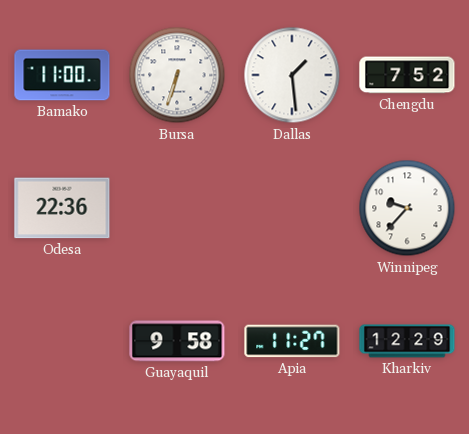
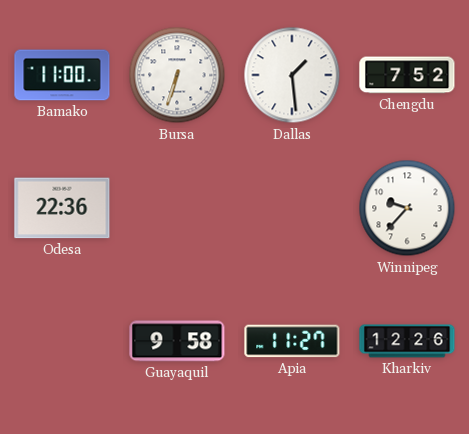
Kharkiv: 12:29 -> 12:26 (407, 341)
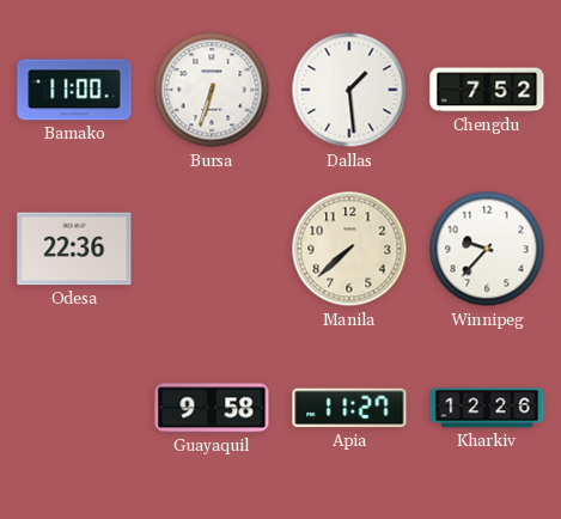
Manila: none -> 7:38 (349, 249)
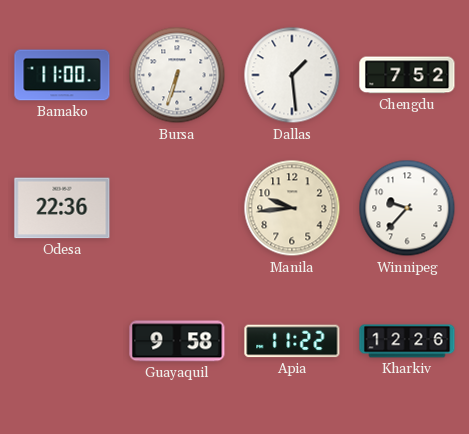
Manila: 7:38 -> 9:44 (292, 208)
Apia: 11:27 -> 11:22 (292, 341)
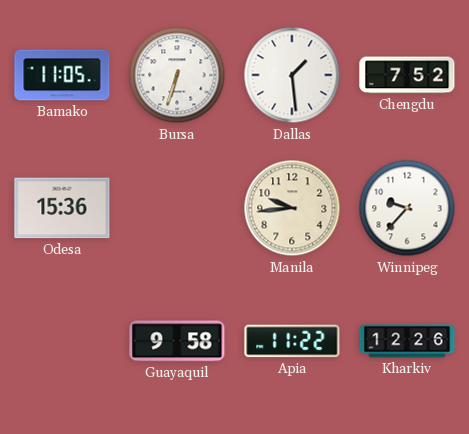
Bamako: 11:00 -> 11:05 (62, 75)
Odesa: 22:36 -> 15:36 (62, 208)
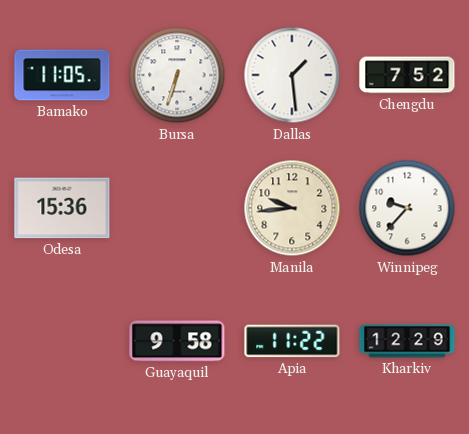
Kharkiv: 12:26 -> 12:29 (407, 341)
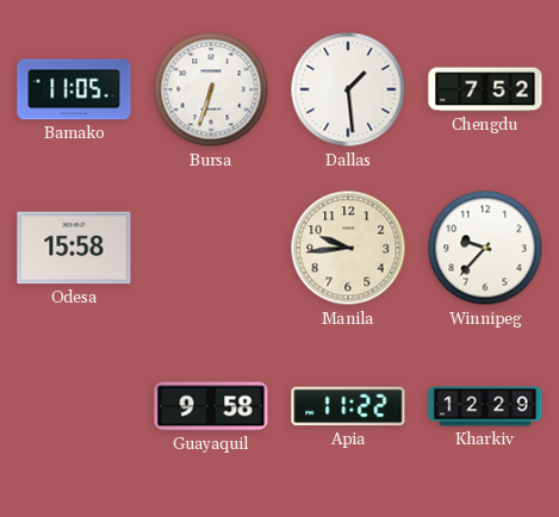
Odesa: 15:36 -> 15:58 (74, 248)
